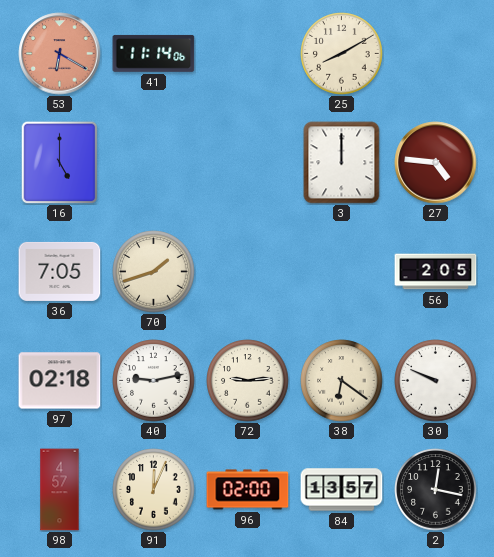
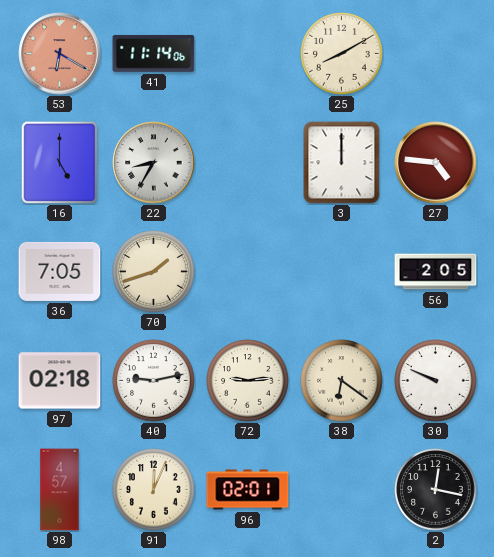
22: none -> 8:35 (154, 163)
96: 02:00 -> 02:01 (248, 490)
84: 13:57 -> none (342, 490)
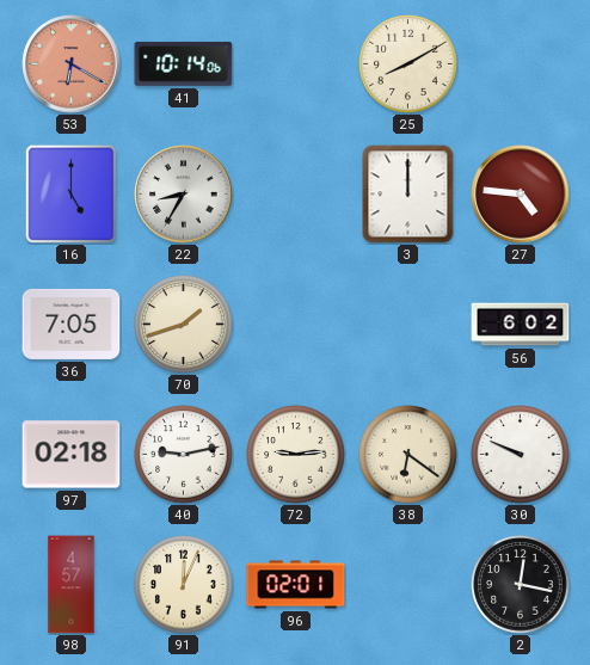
41: 11:14 -> 10:14 (184, 63)
56: 2:05 -> 6:02 (521, 325)
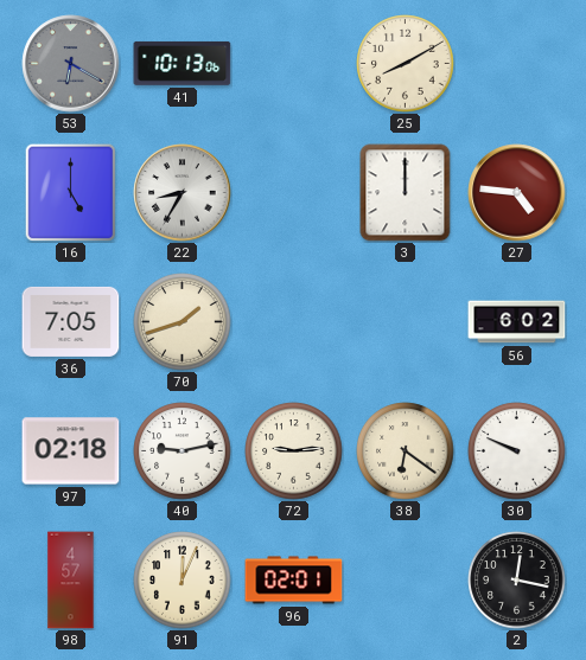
53 dial: salmon -> grey (71, 64)
41: 10:14 -> 10:13 (183, 63)
